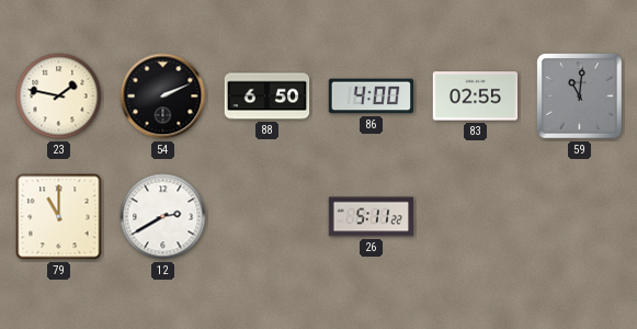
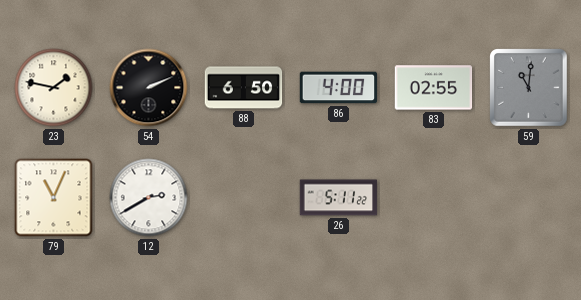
79: 11:00 -> 11:04 (54, 198)
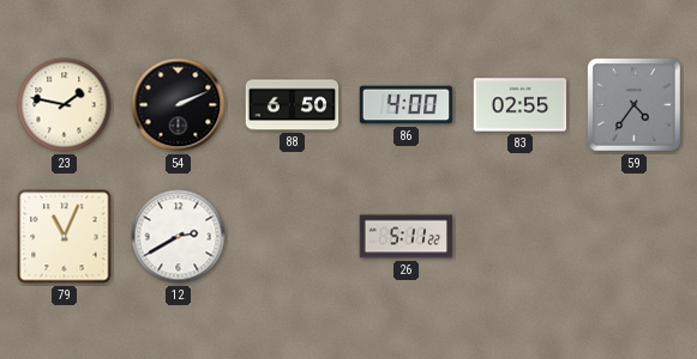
59: 11:01 -> 4:36 (635, 105)
